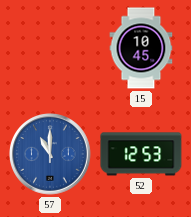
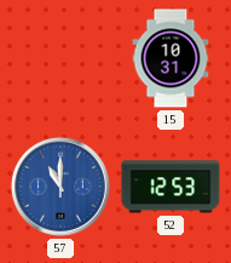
15: 10:45 -> 10:31 (171, 58)
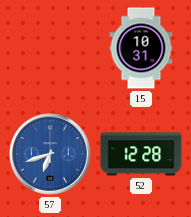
57: 11:00 -> 6:42 (51, 155)
52: 12:53 -> 12:28 (141, 154)
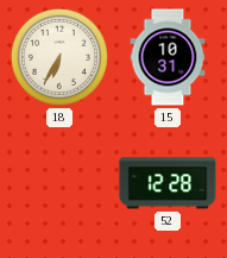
18: none -> 6:35 (59, 57)
57: 6:42 -> none (51, 155)
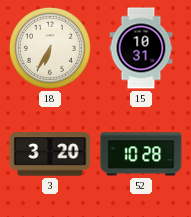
3: none -> 3:20 (50, 154)
52: 12:28 -> 10:28 (141, 154)
